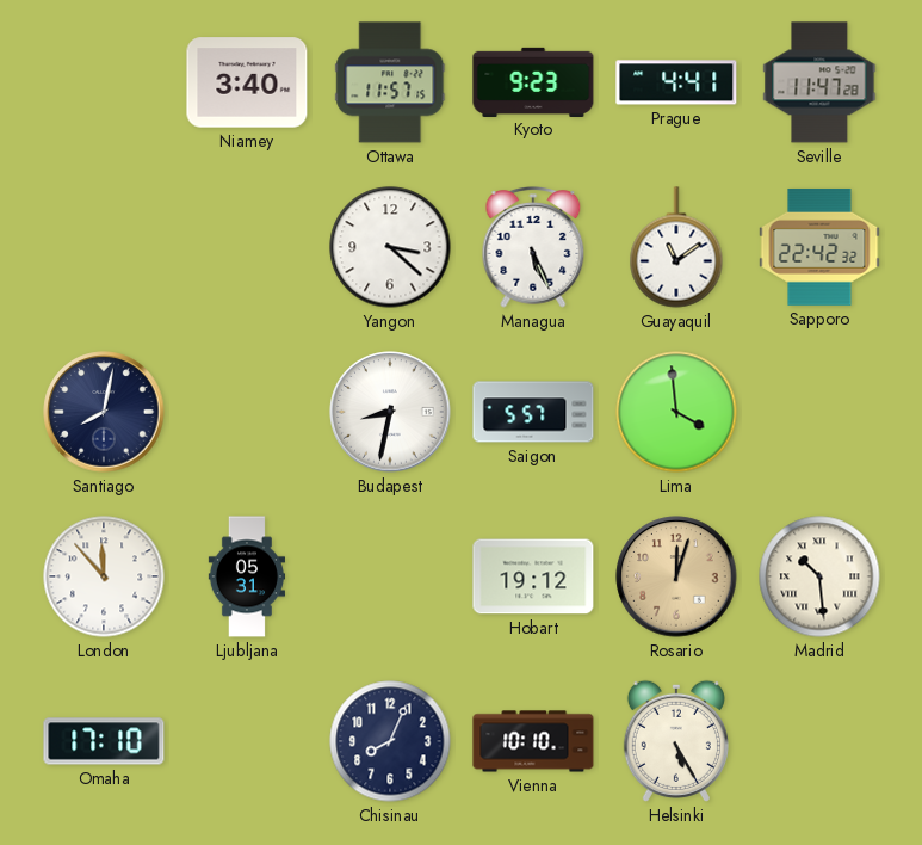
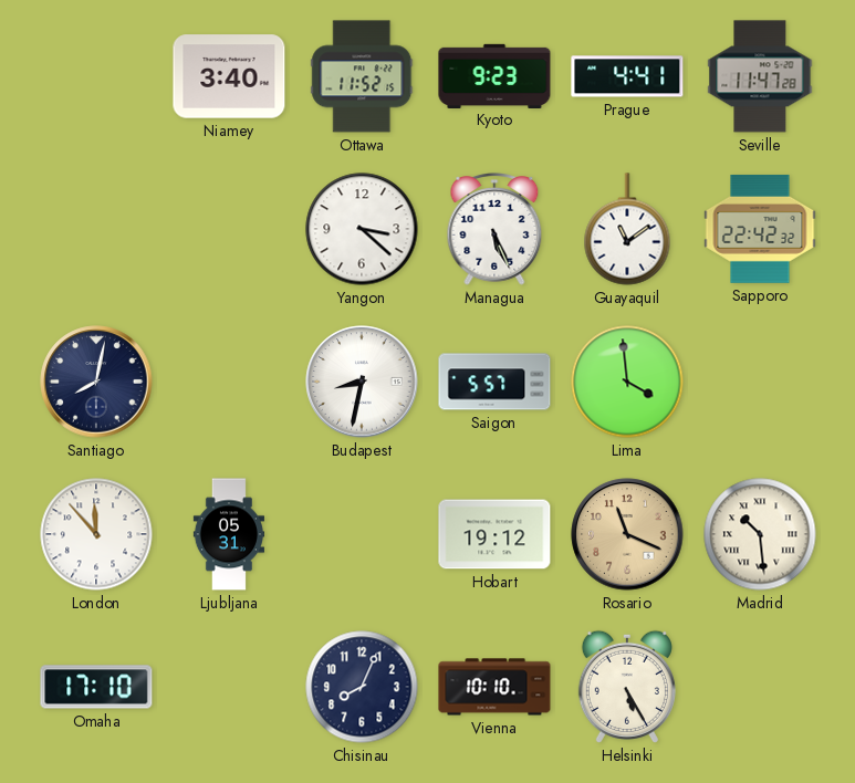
Ottawa: 11:57 -> 11:52 (362, 76)
Rosario: 12:03 -> 11:19 (627, 534)
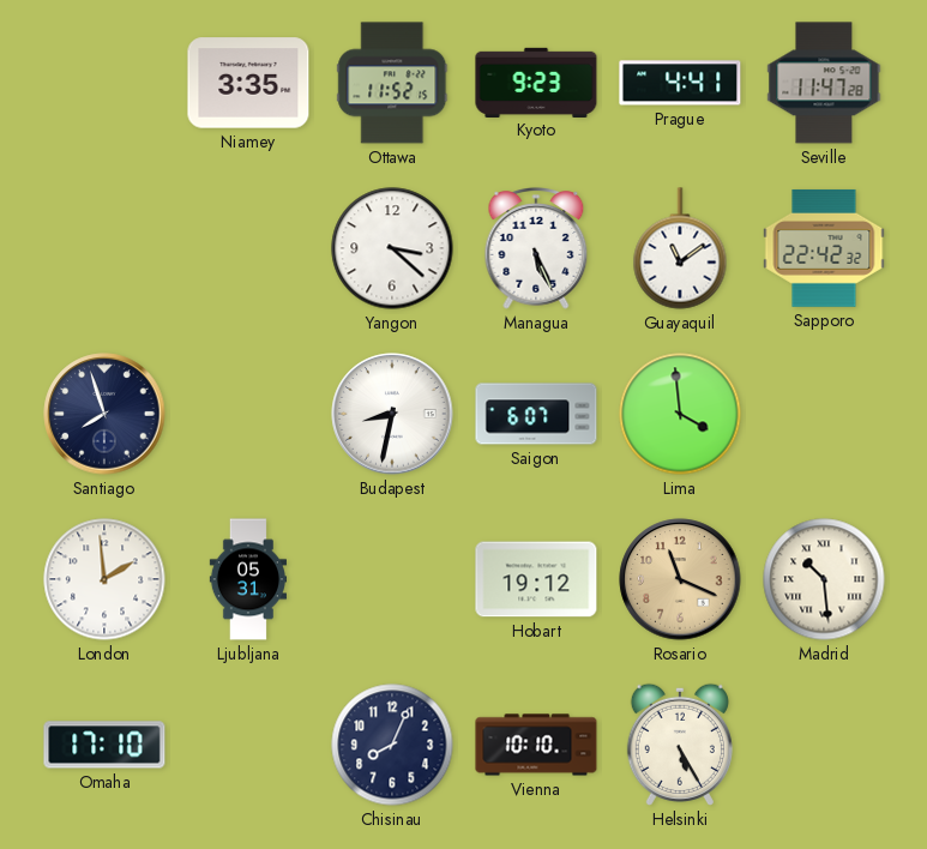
Niamey: 3:40 -> 3:35 (248, 83)
Santiago: 8:02 -> 7:57 (104, 414)
Saigon: 5:57 -> 6:07 (536, 414)
London: 11:53 -> 1:59 (104, 579)
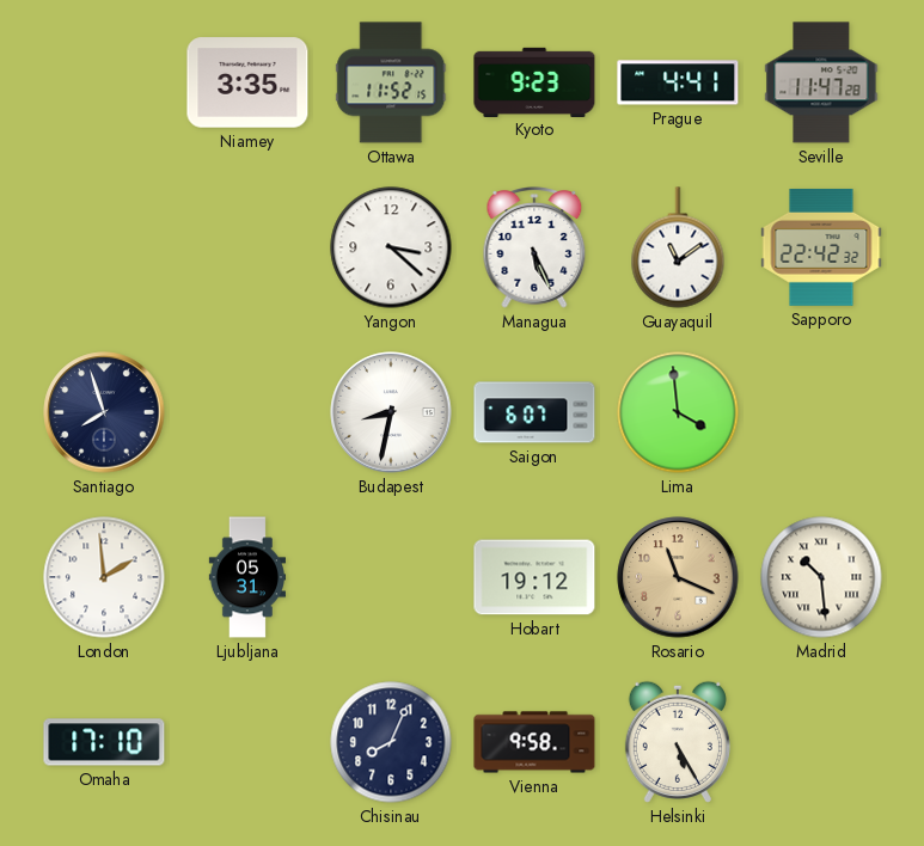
Vienna: 10:10 -> 9:58 (534, 742)
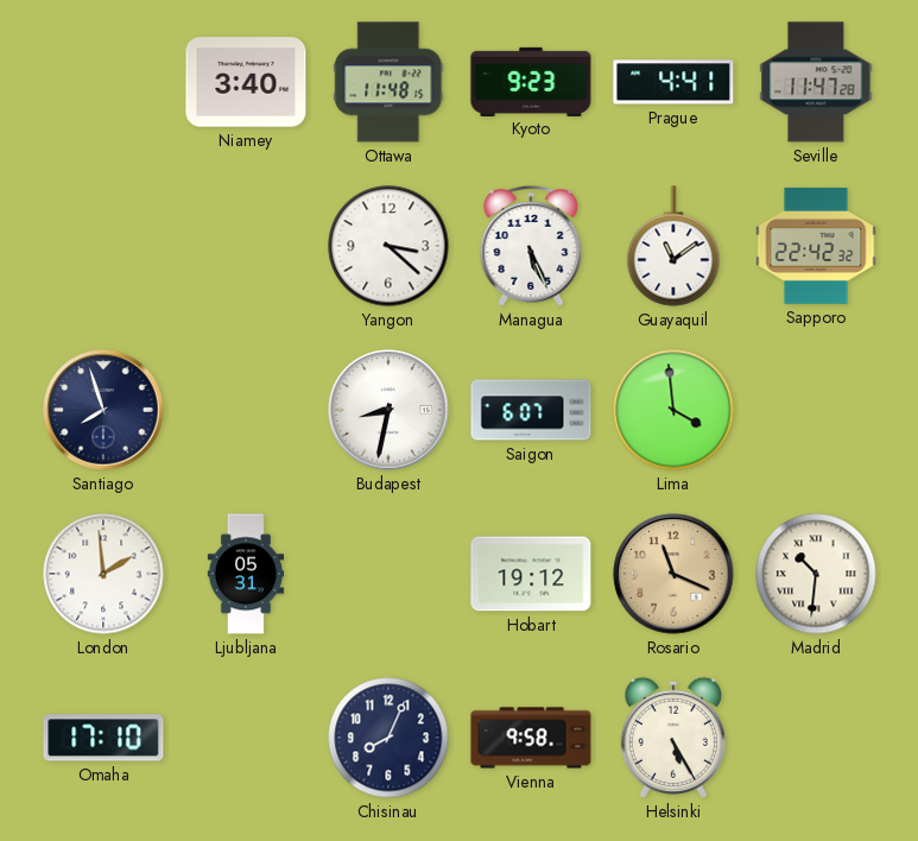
Niamey: 3:35 -> 3:40 (246, 82)
Ottawa: 11:52 -> 11:48 (388, 82)
Madrid: 10:29 -> 10:31 (816, 574)
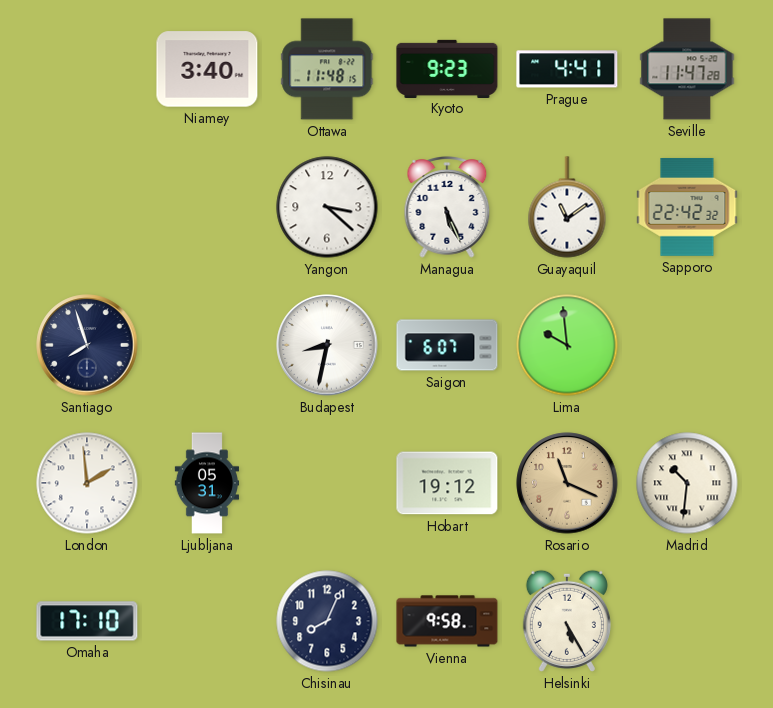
Lima: 3:59 -> 9:59 (567, 345)
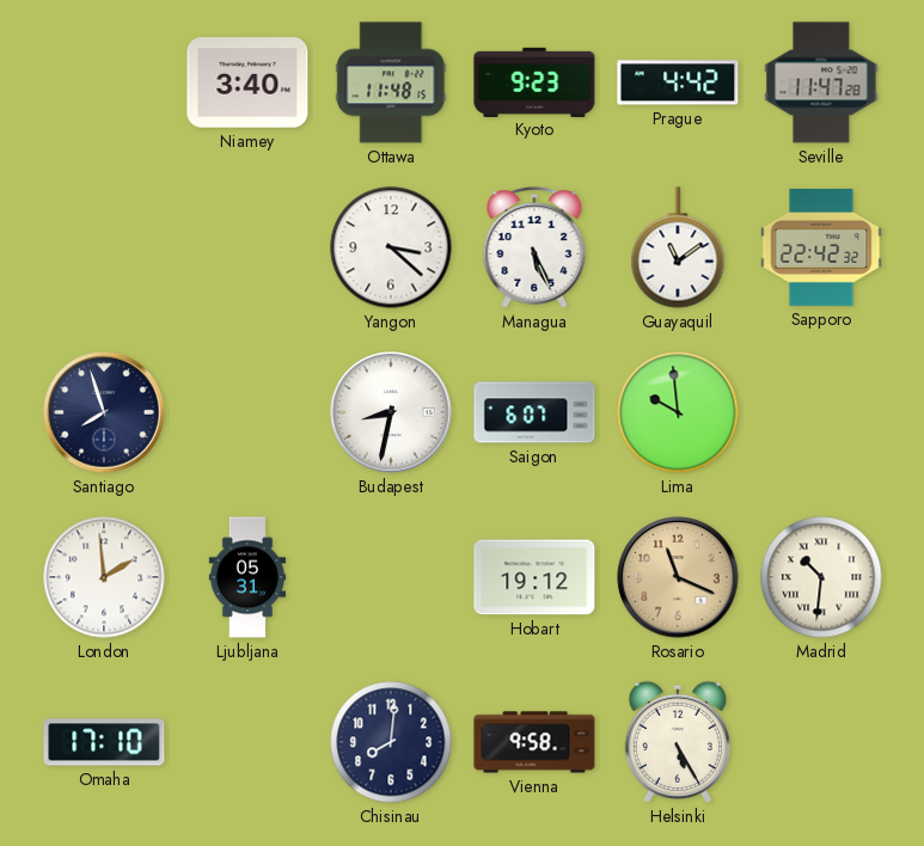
Prague: 4:41 -> 4:42 (678, 82)
Chisinau: 8:04 -> 8:01 (391, 742)
